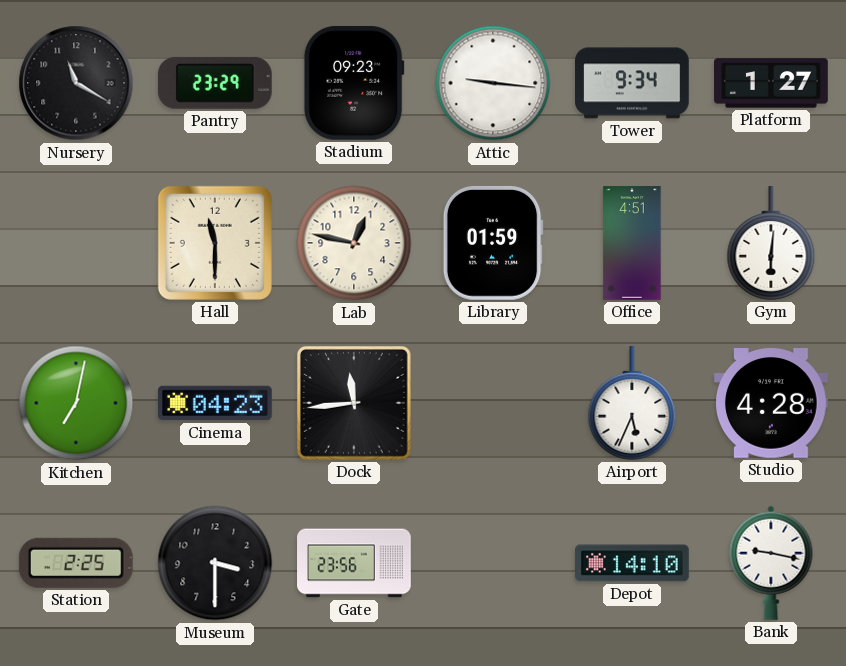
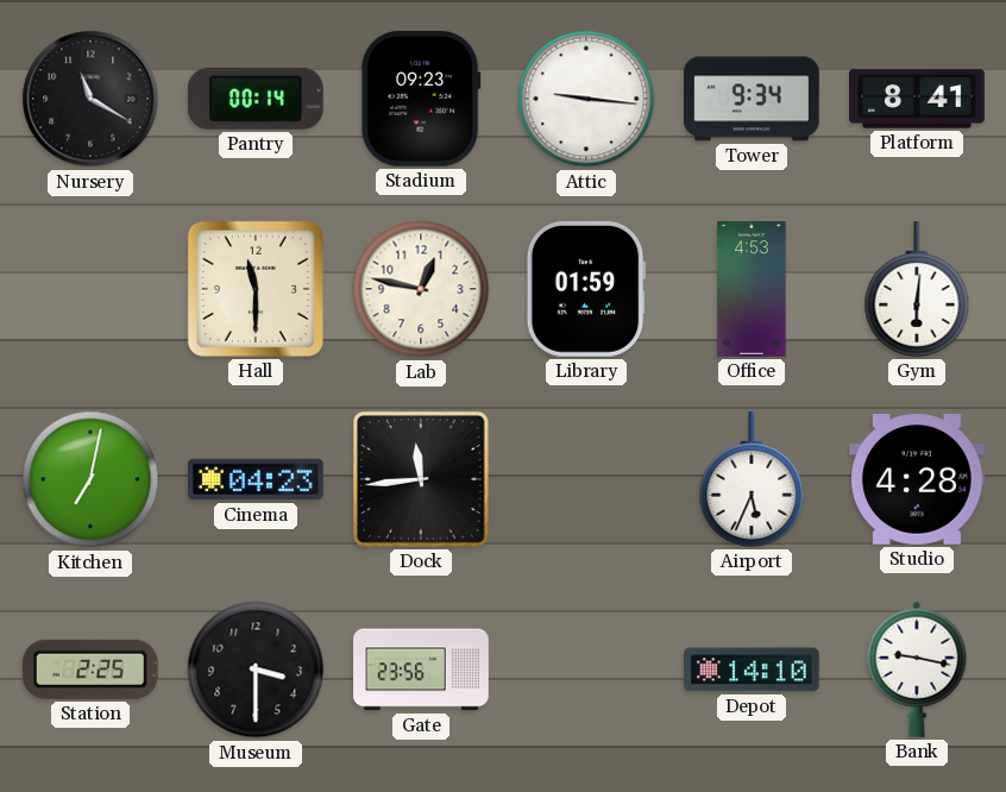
Pantry: 23:29 -> 00:14 (256, 99)
Platform: 1:27 -> 8:41 (917, 99)
Office: 4:51 -> 4:53 (752, 289)
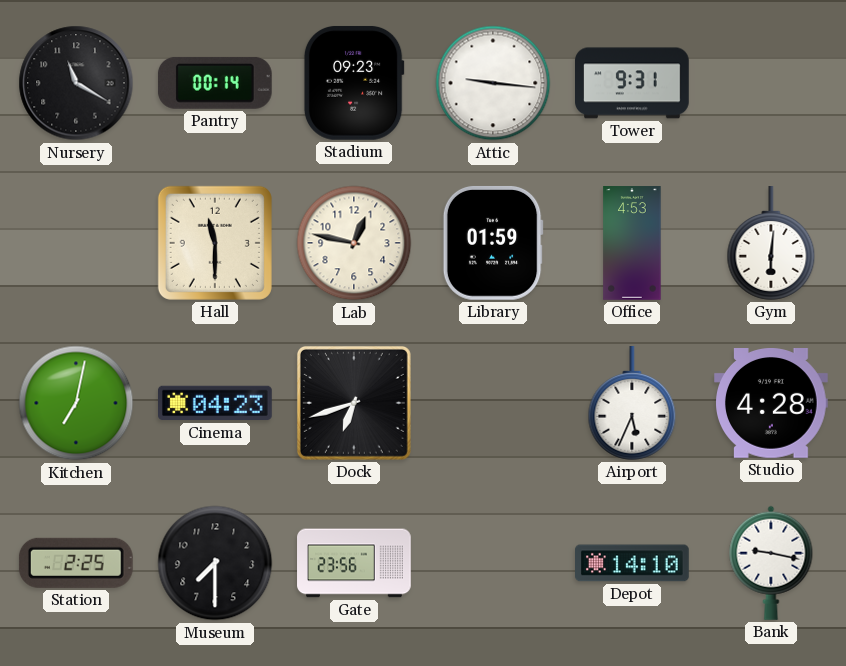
Tower: 9:34 -> 9:31 (633, 83)
Platform: 8:41 -> none (917, 99)
Dock: 11:44 -> 6:42 (354, 403)
Museum: 3:30 -> 7:30 (215, 563)
